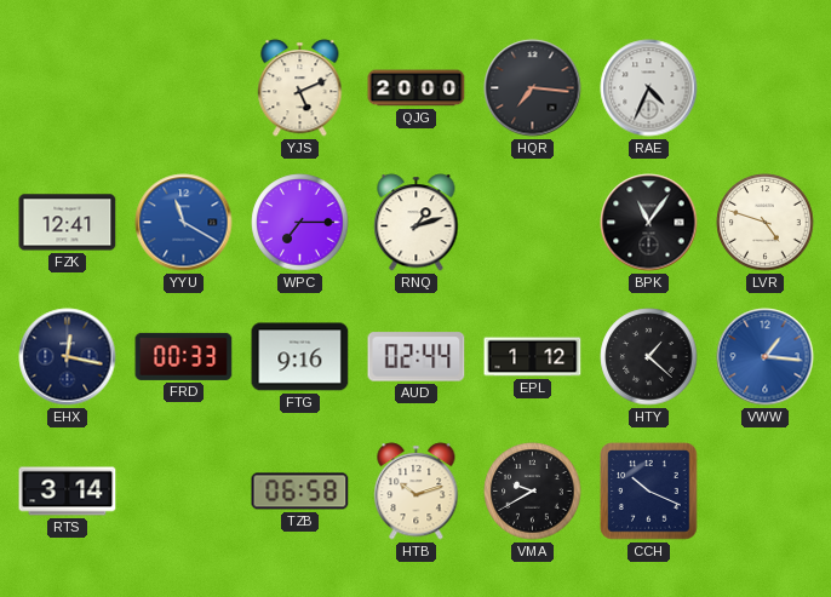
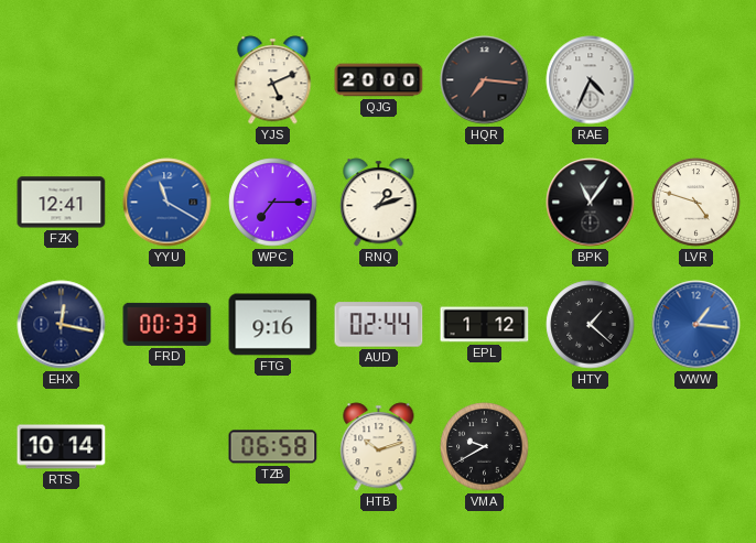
RTS: 3:14 -> 10:14 (62, 447)
CCH: 10:19 -> none (649, 492)
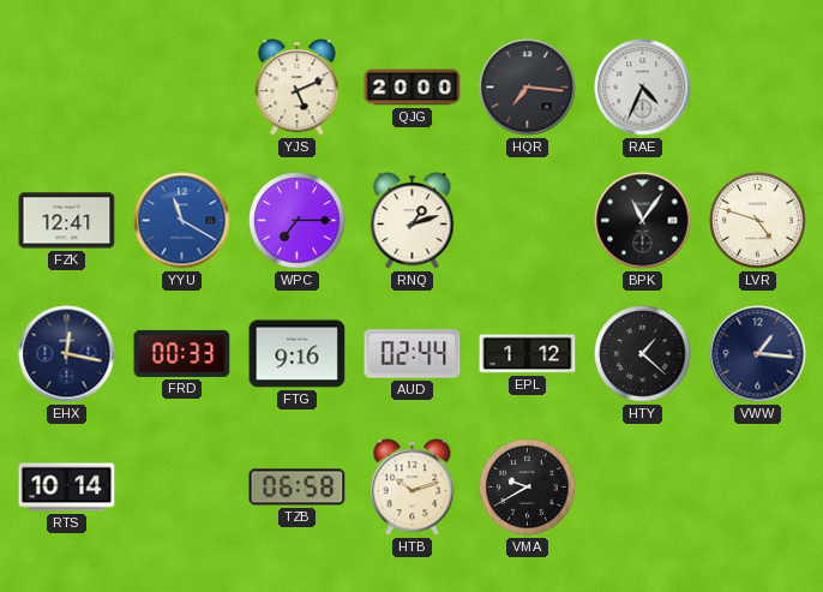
VWW dial: blue -> navy (758, 354)
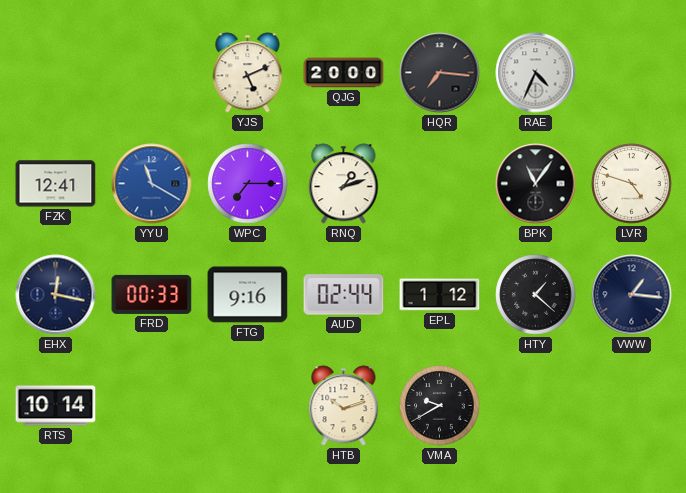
TZB: 06:58 -> none (298, 488)
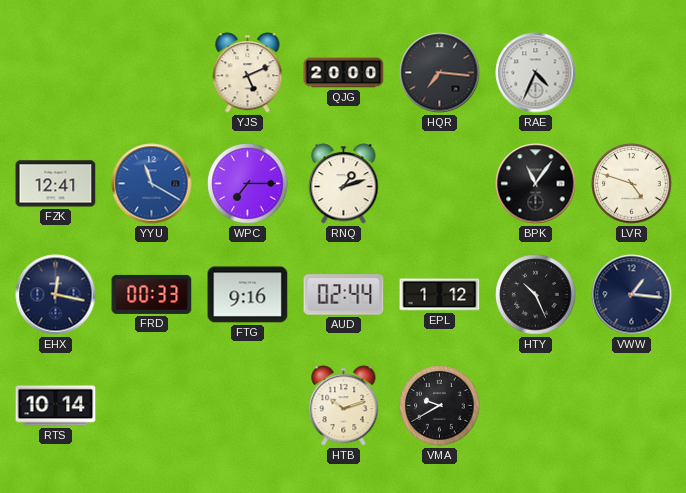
HTY: 1:22 -> 10:26 (536, 295)
